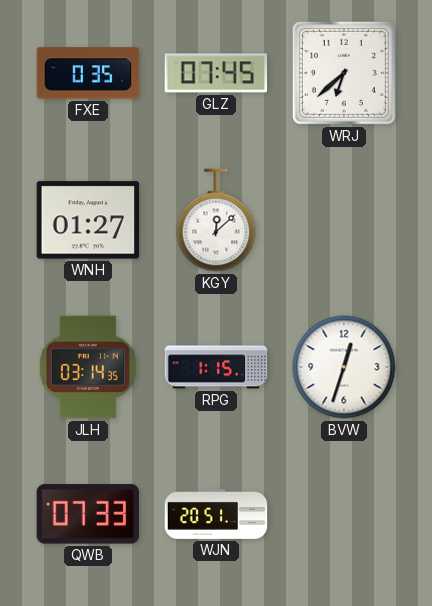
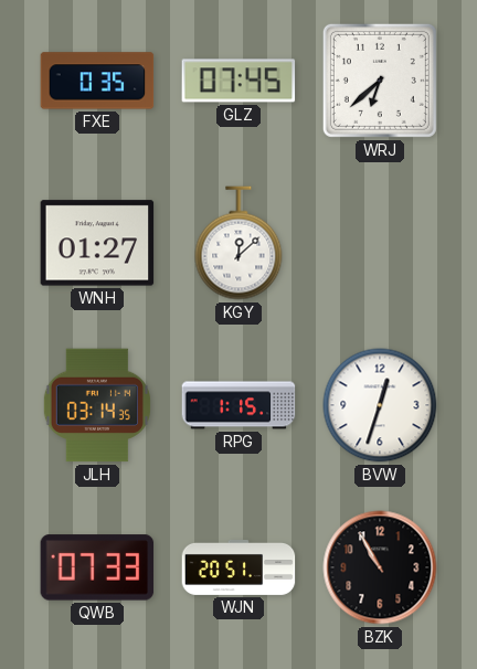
BZK: none -> 10:55 (380, 567)
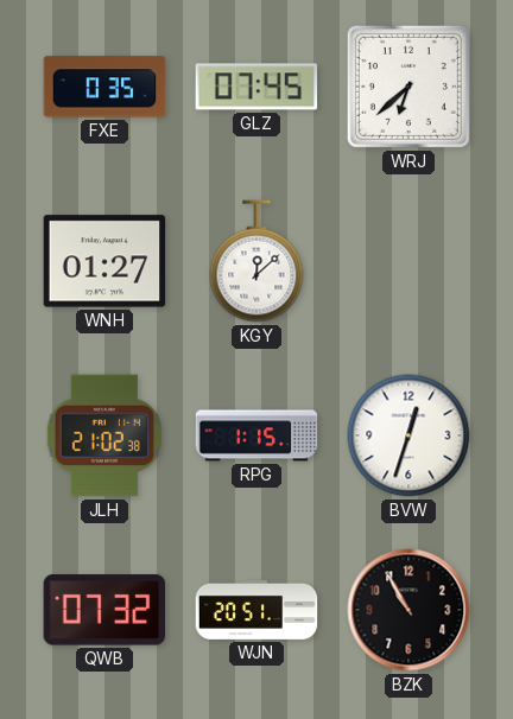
JLH: 03:14 -> 21:02 (104, 435)
QWB: 07:33 -> 07:32 (104, 610)
